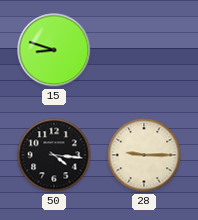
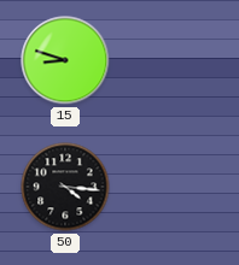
28: 9:15 -> none (144, 155)
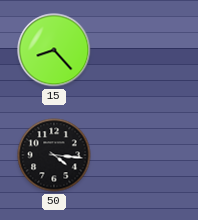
15: 8:48 -> 8:23 (54, 50)
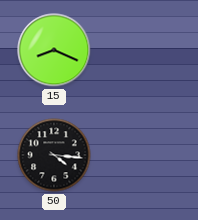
15: 8:23 -> 8:19 (54, 50)
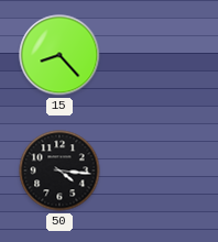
15: 8:19 -> 8:23 (59, 55)
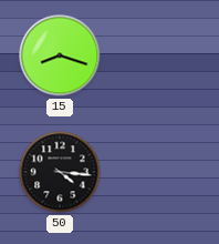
15: 8:23 -> 8:18 (60, 55)
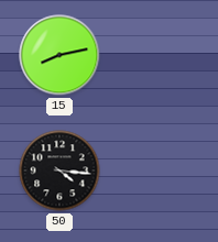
15: 8:18 -> 8:13 (59, 55)
